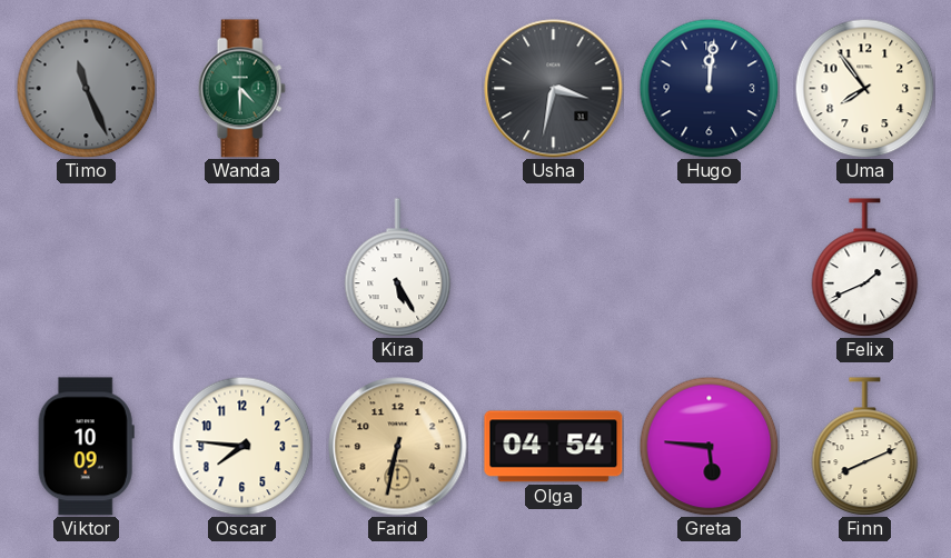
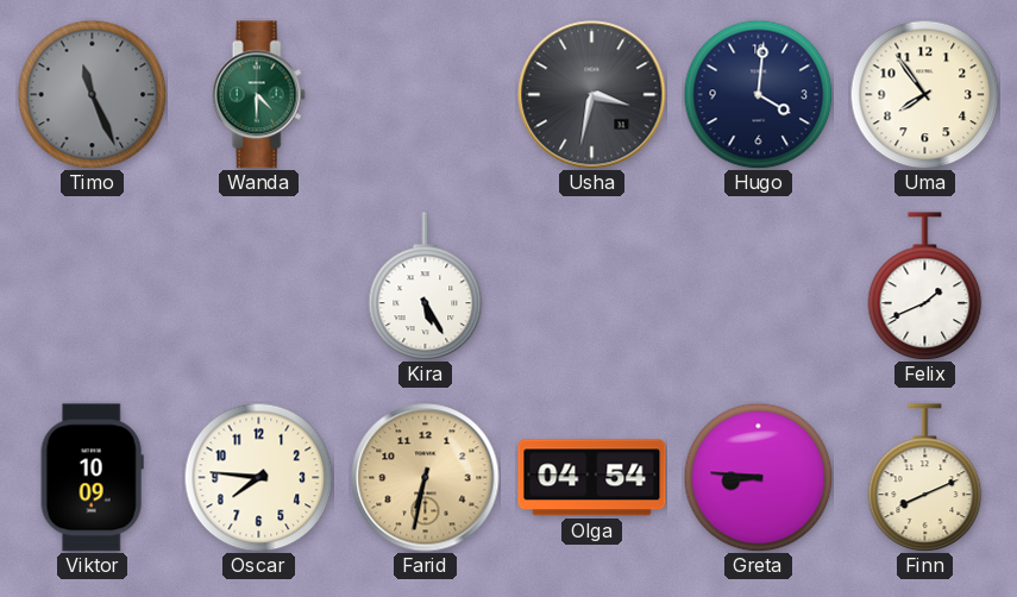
Hugo: 12:01 -> 4:01 (758, 94)
Greta: 5:46 -> 8:46 (758, 477)
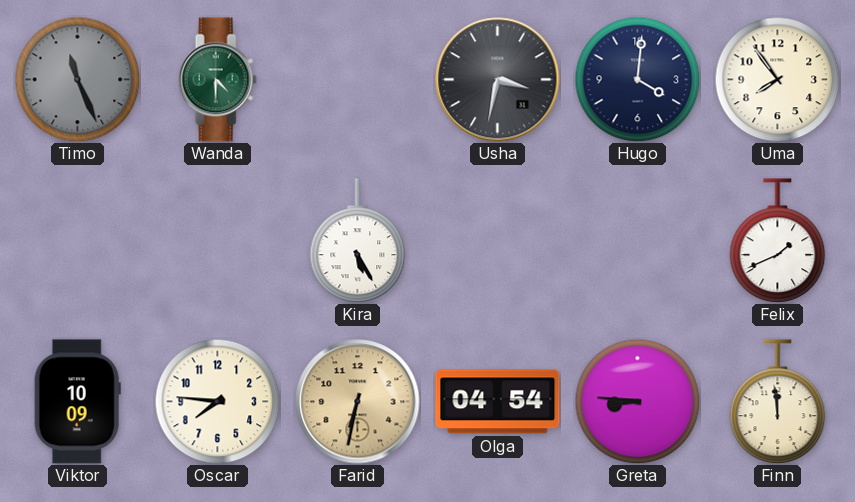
Finn: 8:11 -> 11:59 (778, 402)
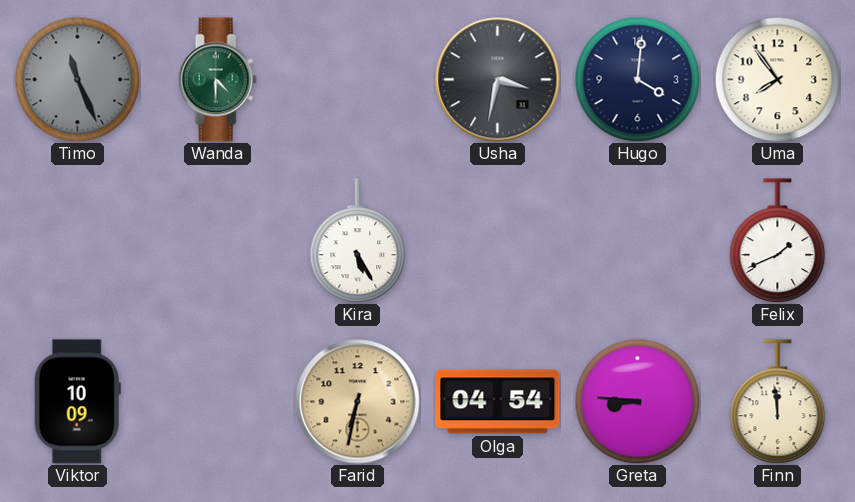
Oscar: 7:46 -> none (217, 401)
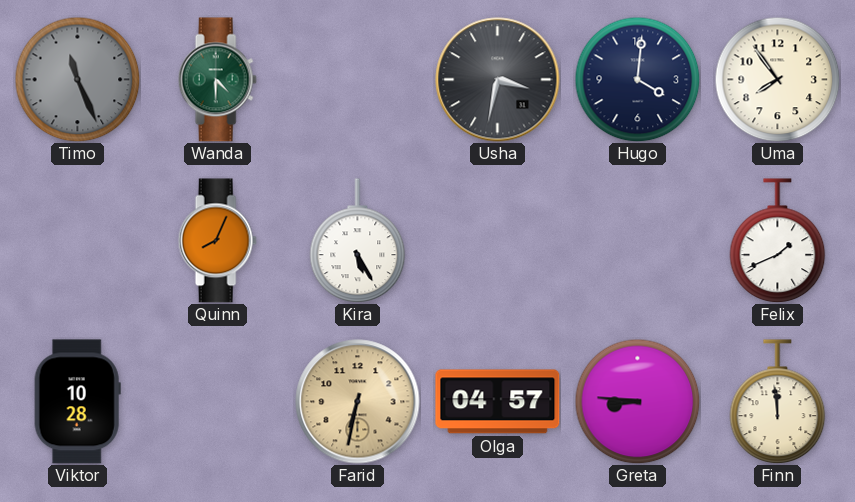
Quinn: none -> 8:04 (217, 241)
Viktor: 10:09 -> 10:28 (77, 402)
Olga: 04:54 -> 04:57 (498, 402)
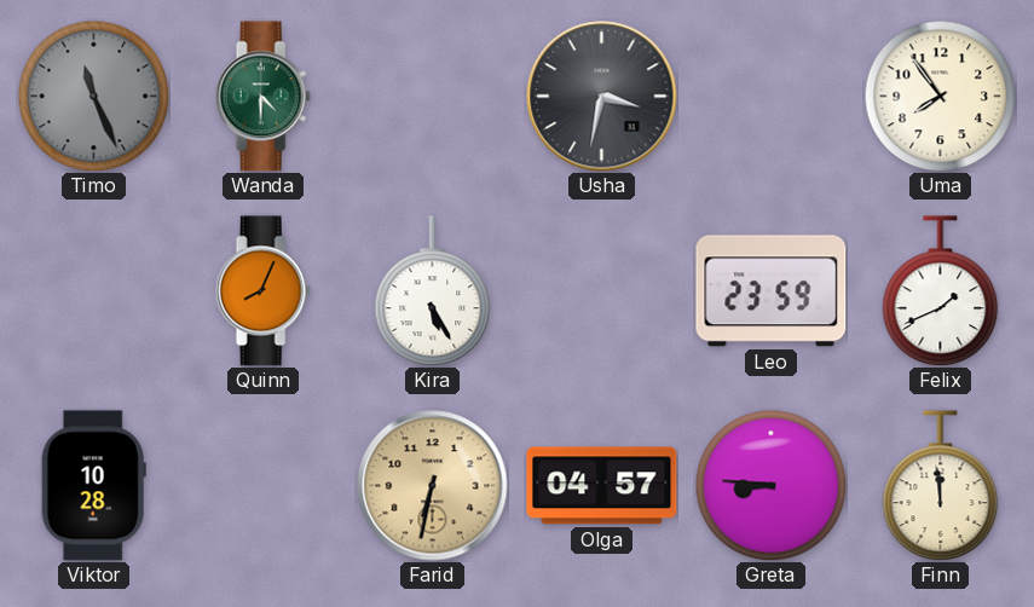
Hugo: 4:01 -> none (637, 79)
Leo: none -> 23:59 (772, 291)
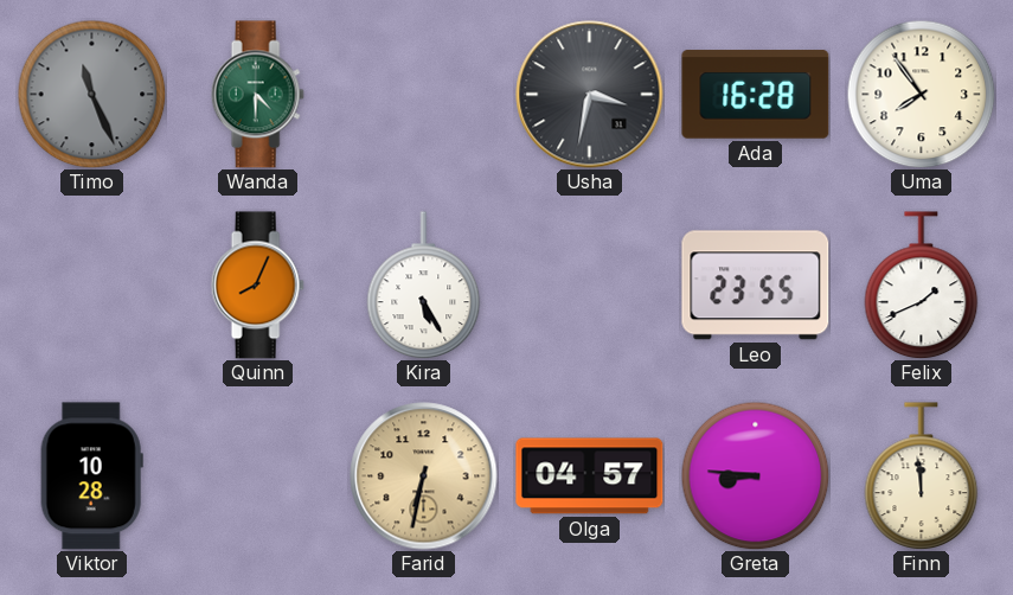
Ada: none -> 16:28 (756, 95)
Leo: 23:59 -> 23:55 (756, 286)
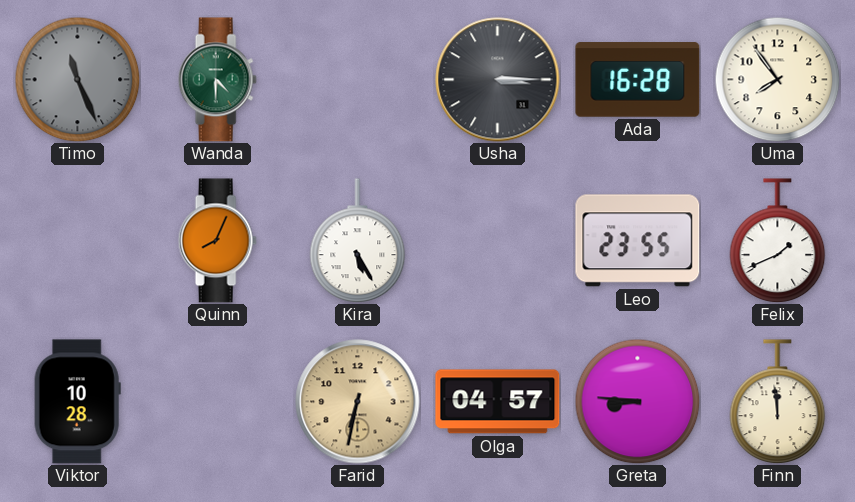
Usha: 3:32 -> 3:15 (498, 80)
